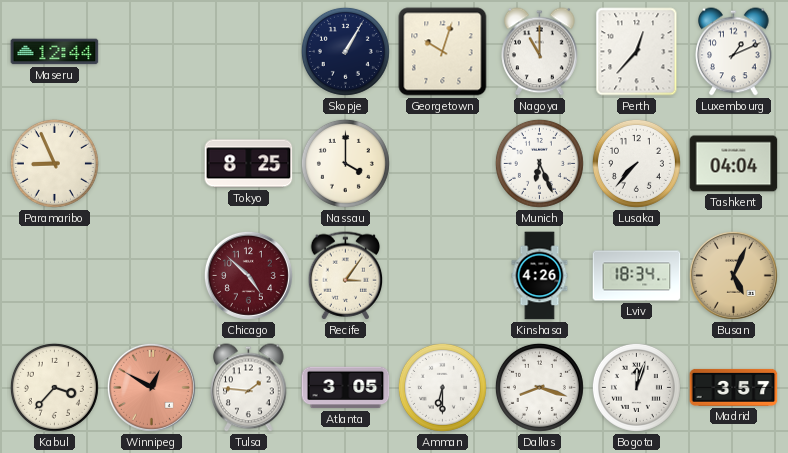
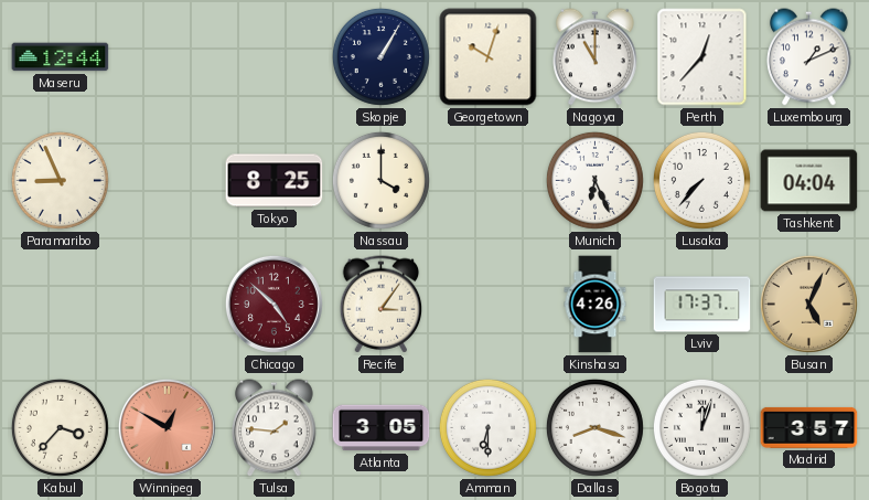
Lviv: 18:34 -> 17:37 (702, 305)
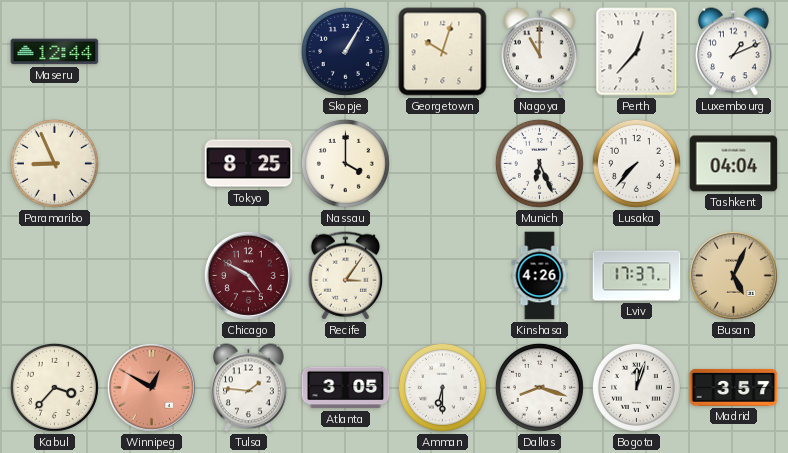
Chicago: 4:52 -> 4:50 (248, 275)
